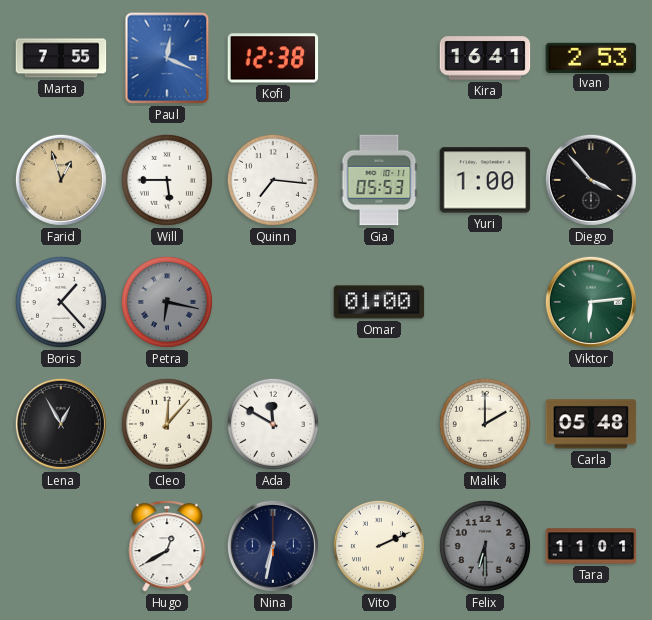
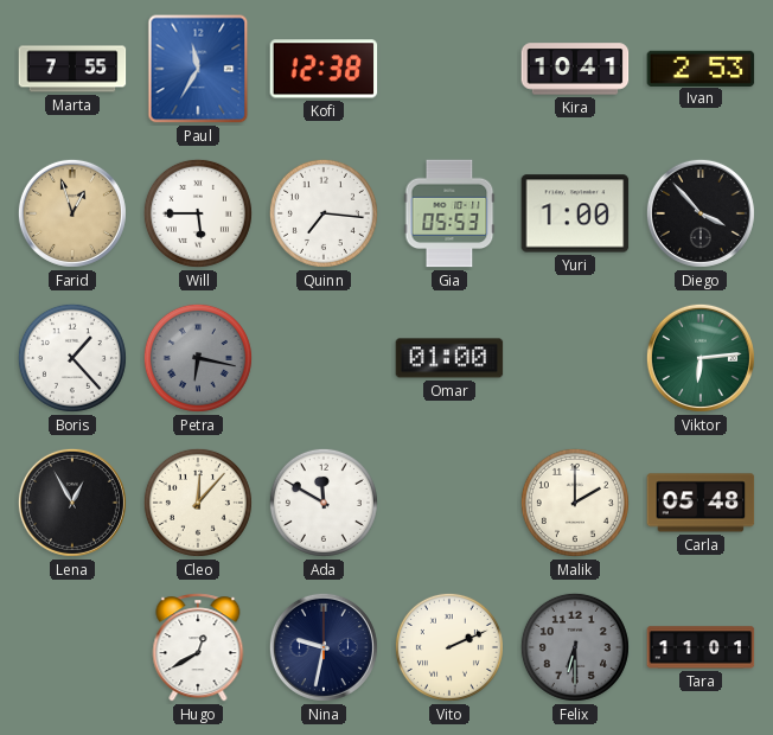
Paul: 12:19 -> 11:35 (198, 69)
Kira: 16:41 -> 10:41 (575, 69)
Nina: 6:32 -> 9:32 (324, 647)
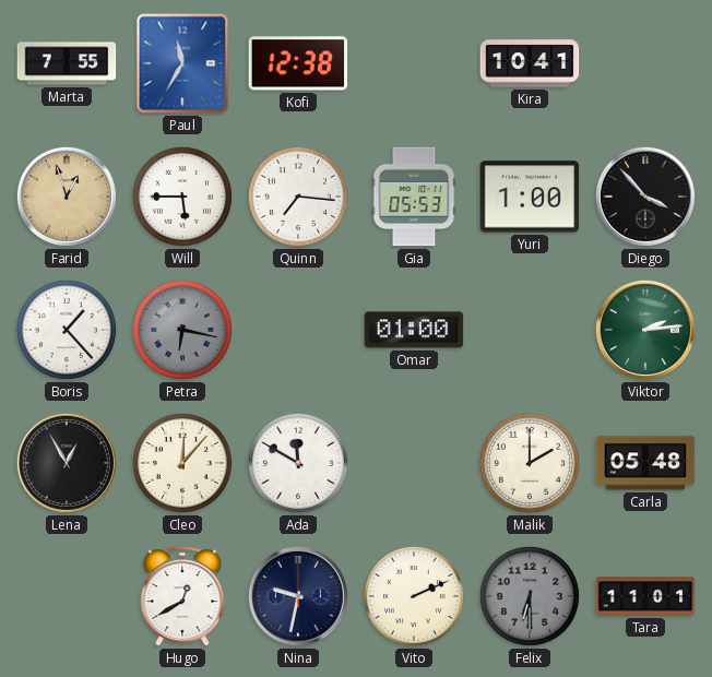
Ivan: 2:53 -> none (701, 68)
Viktor: 6:14 -> 2:14 (645, 330)
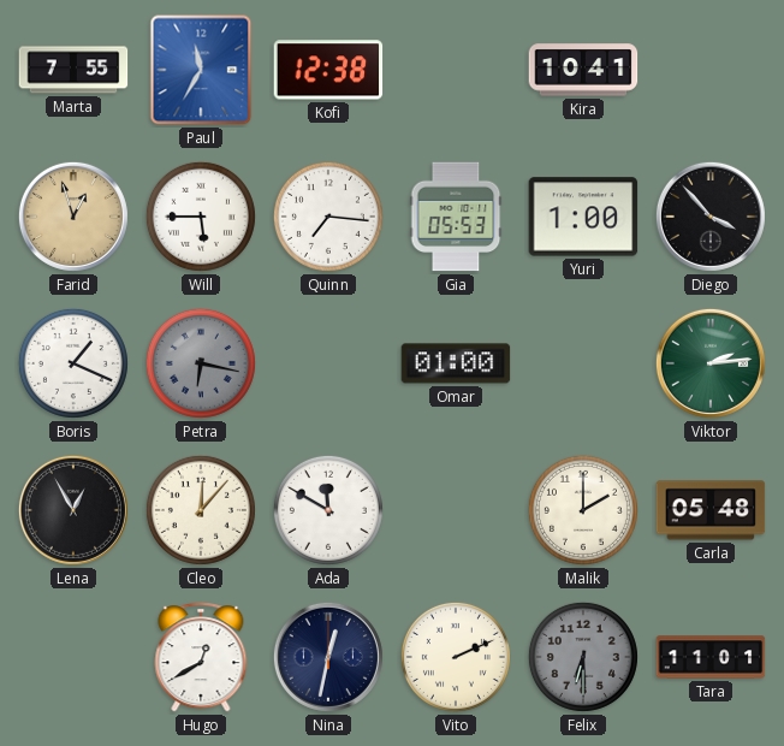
Boris: 1:23 -> 1:19 (73, 363)
Nina: 9:32 -> 12:32 (328, 657)
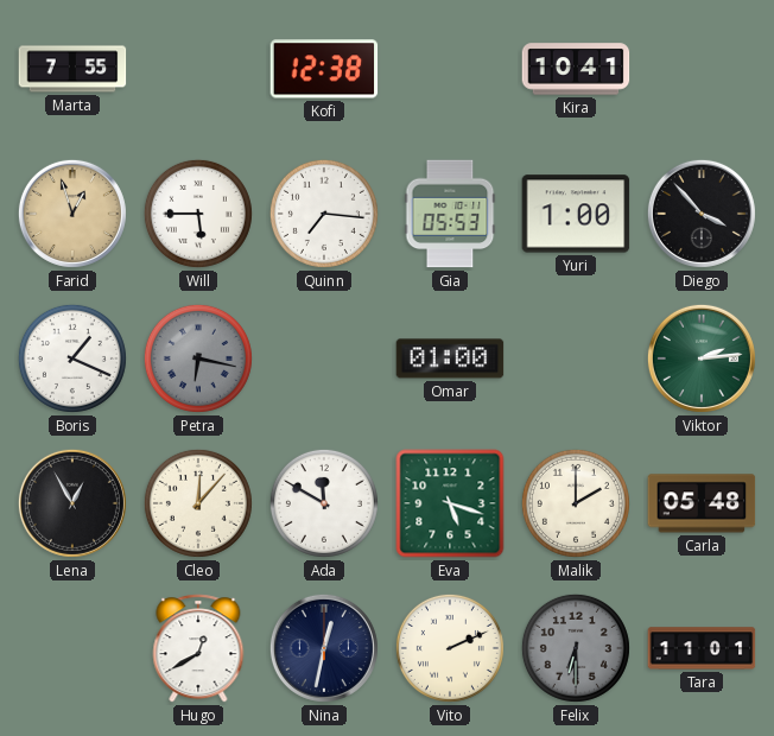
Paul: 11:35 -> none (201, 70)
Eva: none -> 5:18 (450, 503)
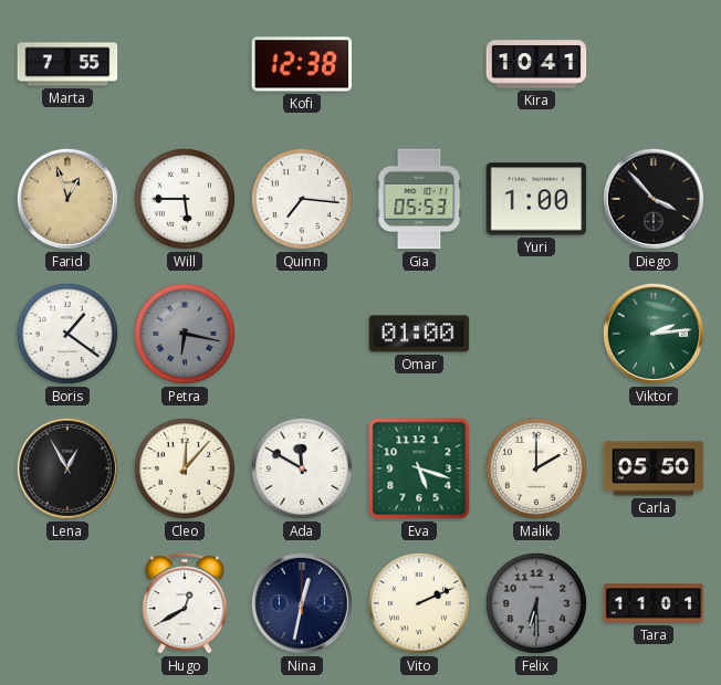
Boris: 1:19 -> 1:21 (67, 334)
Carla: 05:48 -> 05:50 (654, 468)
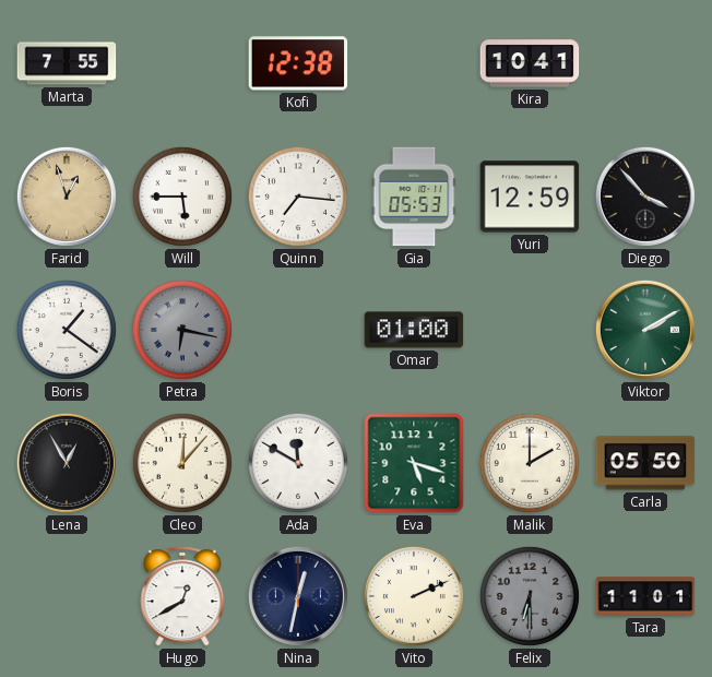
Yuri: 1:00 -> 12:59 (530, 197)
Viktor: 2:14 -> 2:10 (645, 330)
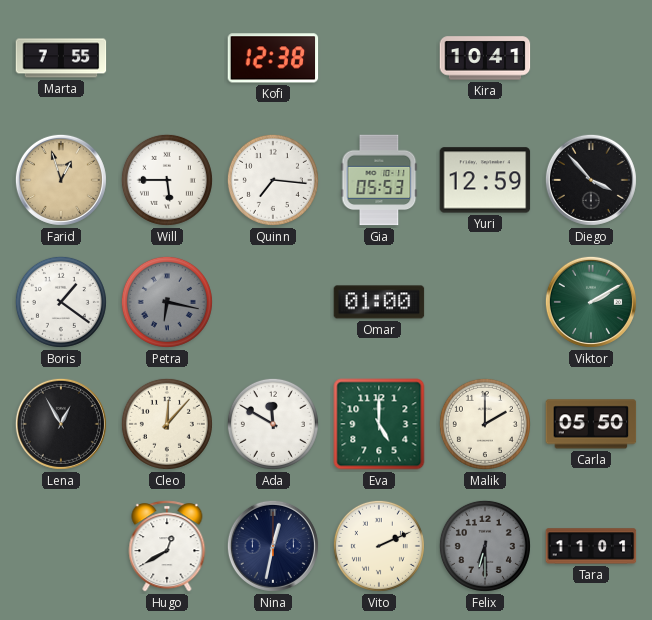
Eva: 5:18 -> 5:00 (379, 424)
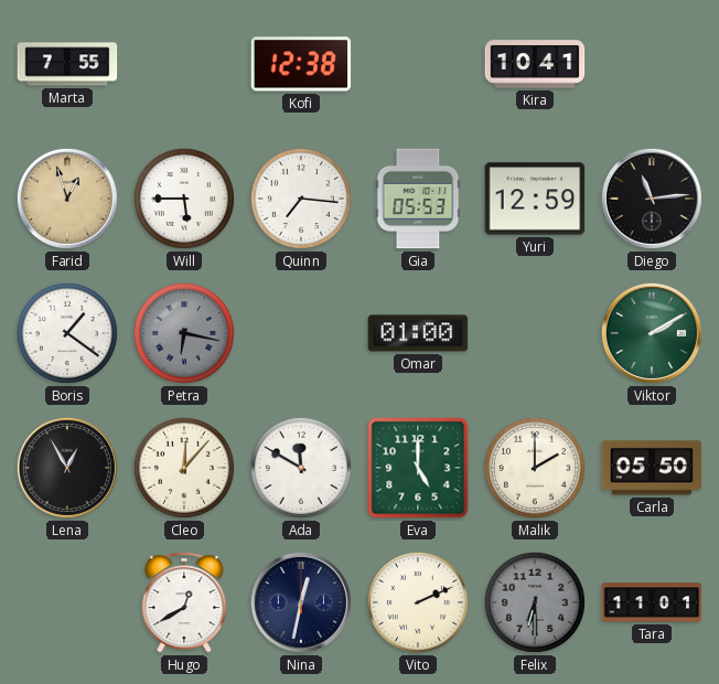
Diego: 3:53 -> 11:14 (652, 199)
